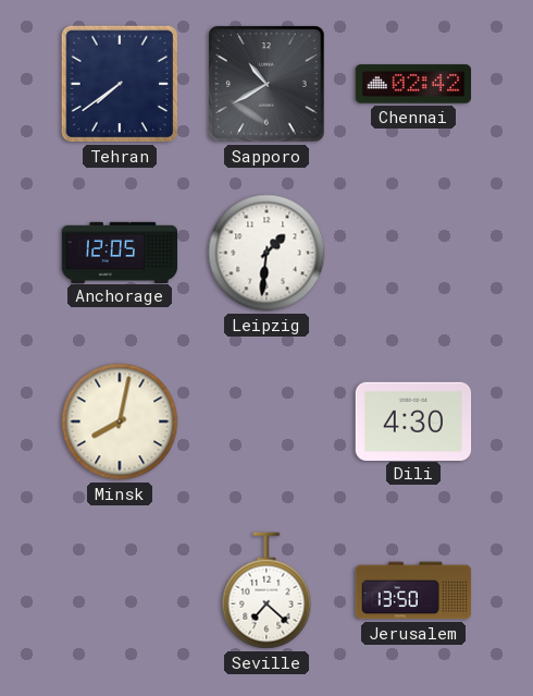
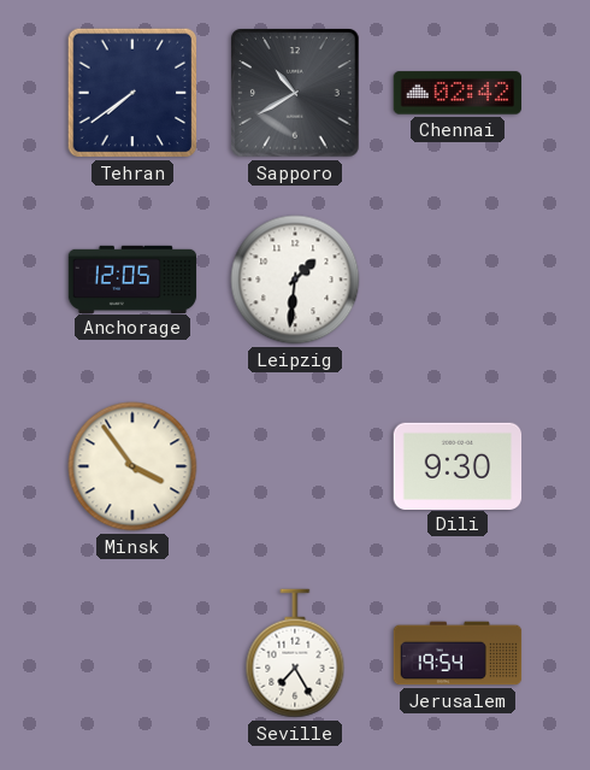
Minsk: 8:02 -> 3:54 (132, 466)
Dili: 4:30 -> 9:30 (458, 465)
Seville: 7:22 -> 7:25 (295, 653)
Jerusalem: 13:50 -> 19:54 (458, 653)
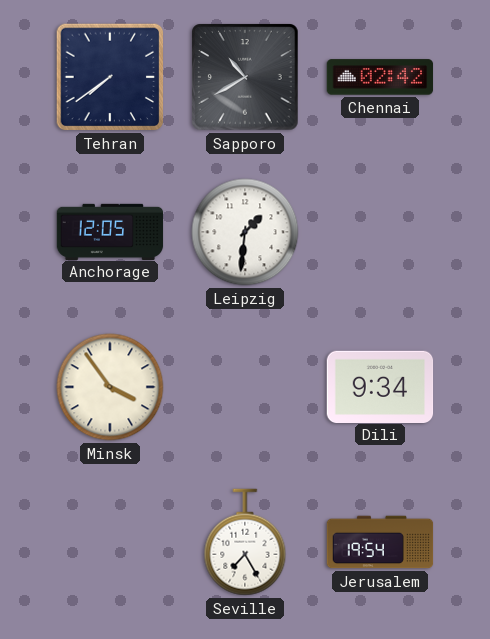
Dili: 9:30 -> 9:34 (380, 386)
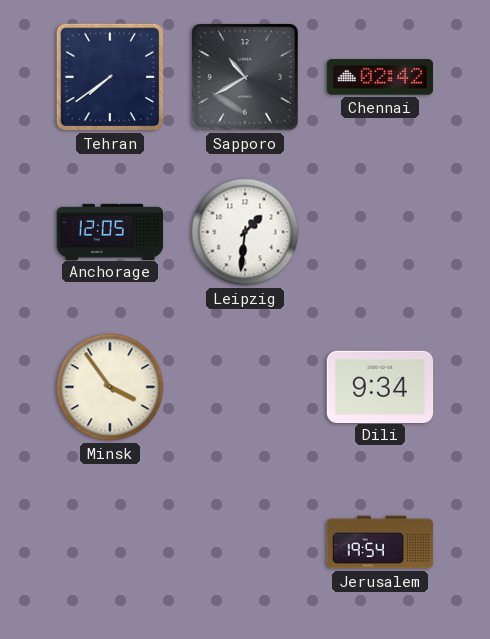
Seville: 7:25 -> none (245, 542)
